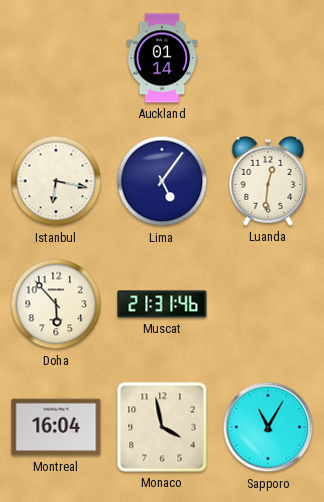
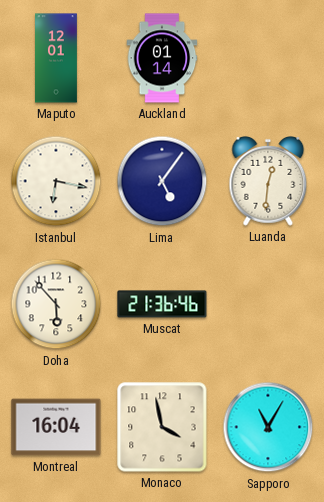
Maputo: none -> 12:01 (57, 58)
Muscat: 21:31 -> 21:36 (162, 304)
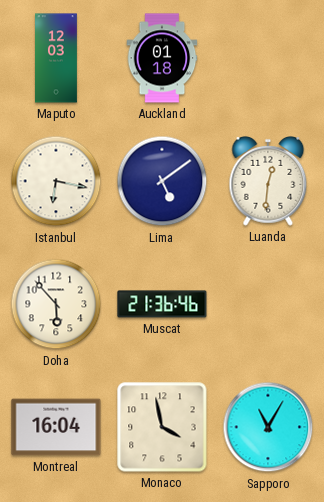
Maputo: 12:01 -> 12:03 (57, 58)
Auckland: 01:14 -> 01:18 (162, 58)
Lima: 5:06 -> 5:09 (162, 181)
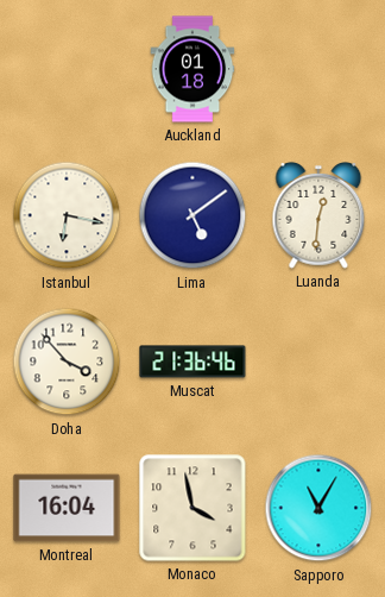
Maputo: 12:03 -> none (57, 58)
Doha: 5:53 -> 3:53 (67, 362)
